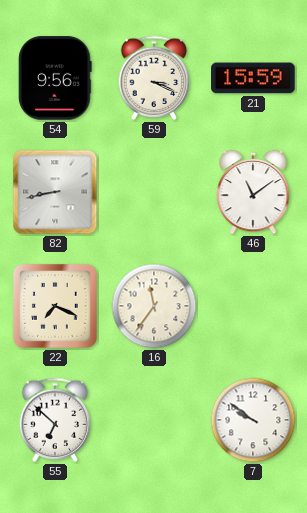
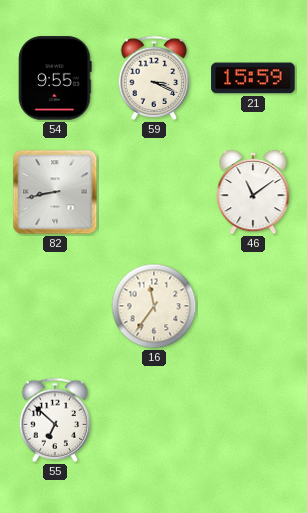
54: 9:56 -> 9:55 (55, 78)
22: 7:19 -> none (55, 306)
7: 9:51 -> none (253, 420)
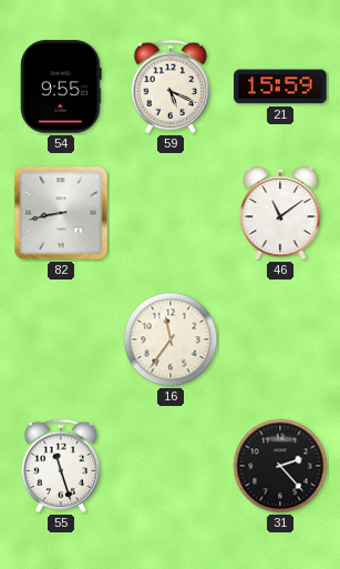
59: 3:19 -> 5:19 (171, 87)
55: 6:52 -> 11:27 (61, 466)
31: none -> 2:23 (280, 466)
